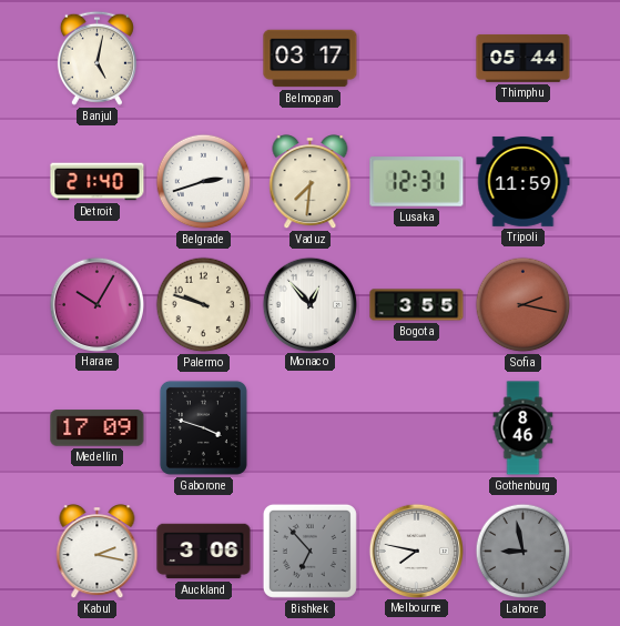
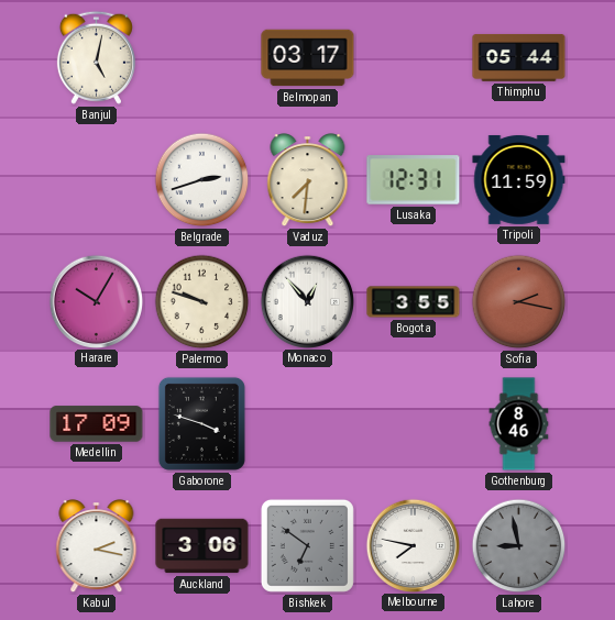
Detroit: 21:40 -> none (98, 182)
Bishkek: 6:53 -> 6:51 (307, 545)
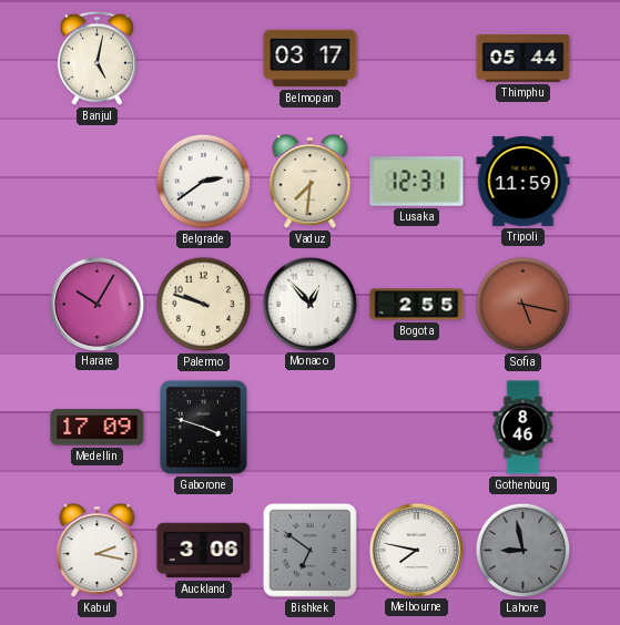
Belgrade: 2:42 -> 2:39 (204, 182)
Bogota: 3:55 -> 2:55 (417, 305)
Sofia: 2:17 -> 5:17 (524, 305)
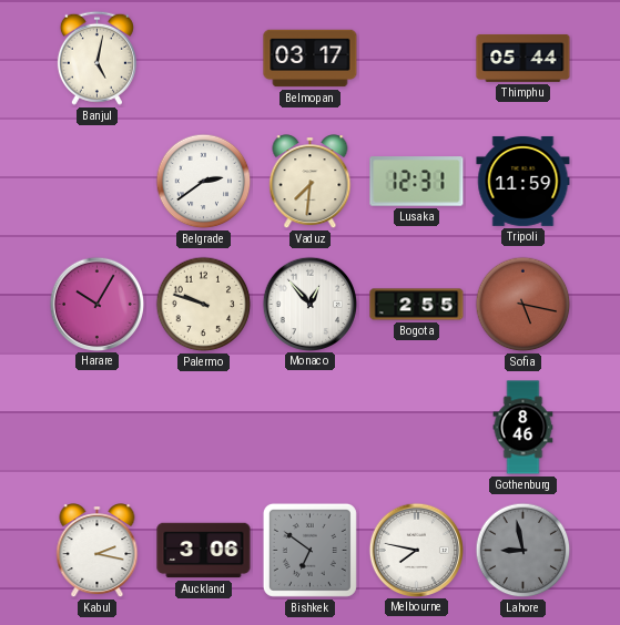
Medellin: 17:09 -> none (98, 428)
Gaborone: 3:48 -> none (203, 427)
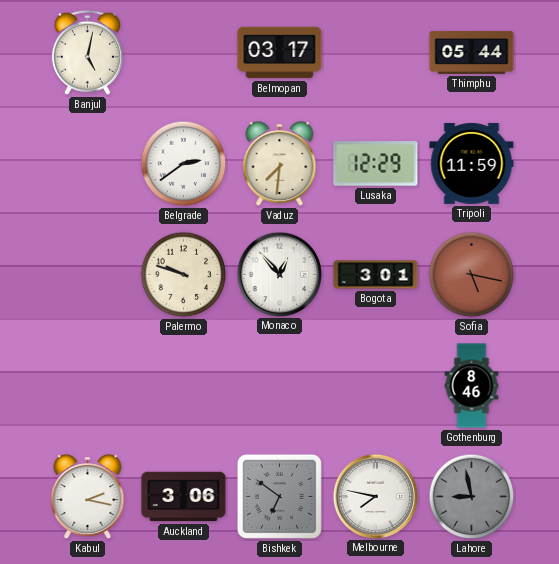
Lusaka: 12:31 -> 12:29 (376, 164)
Harare: 10:05 -> none (96, 304)
Bogota: 2:55 -> 3:01 (376, 275)
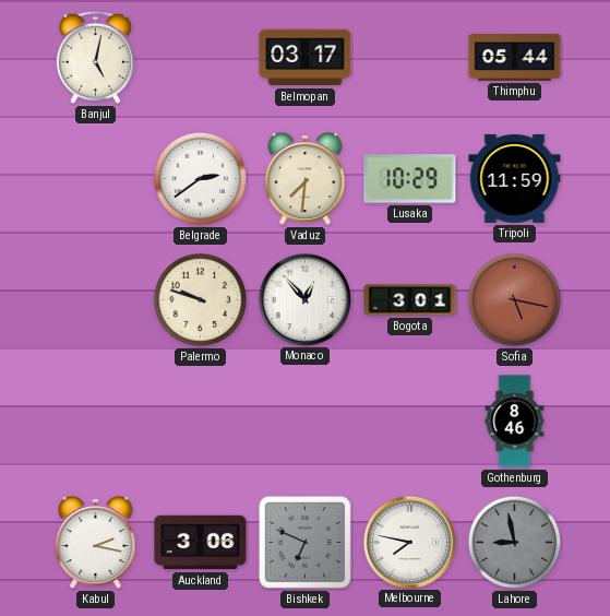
Lusaka: 12:29 -> 10:29 (410, 179)
Bishkek: 6:51 -> 6:49 (304, 542)
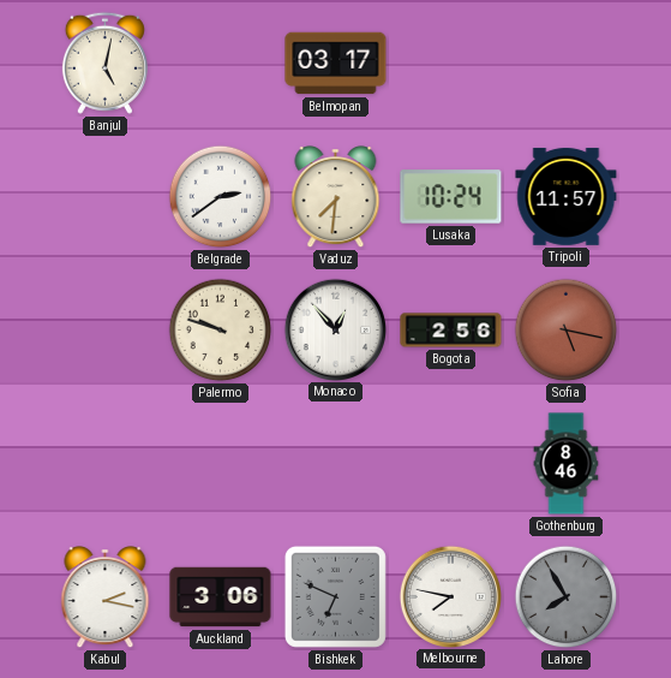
Thimphu: 05:44 -> none (515, 57)
Lusaka: 10:29 -> 10:24 (451, 197)
Tripoli: 11:59 -> 11:57 (567, 196)
Bogota: 3:01 -> 2:56 (451, 331)
Lahore: 8:58 -> 7:55 (567, 597)
